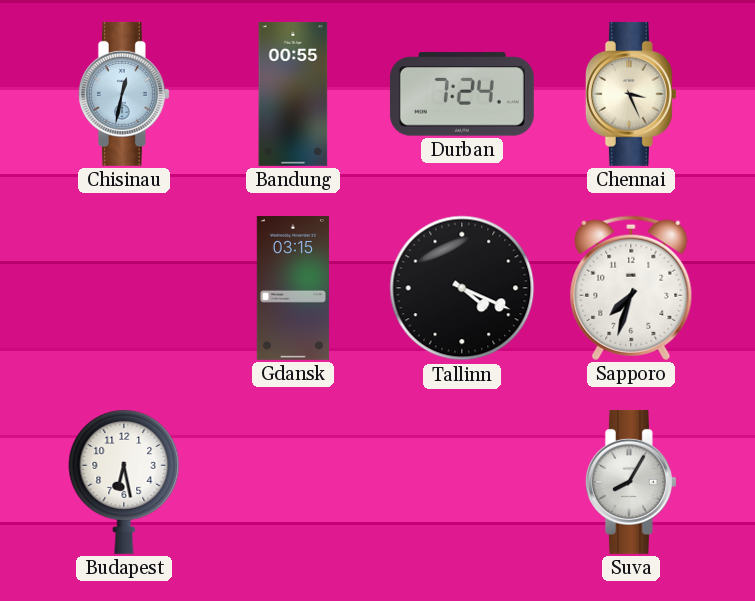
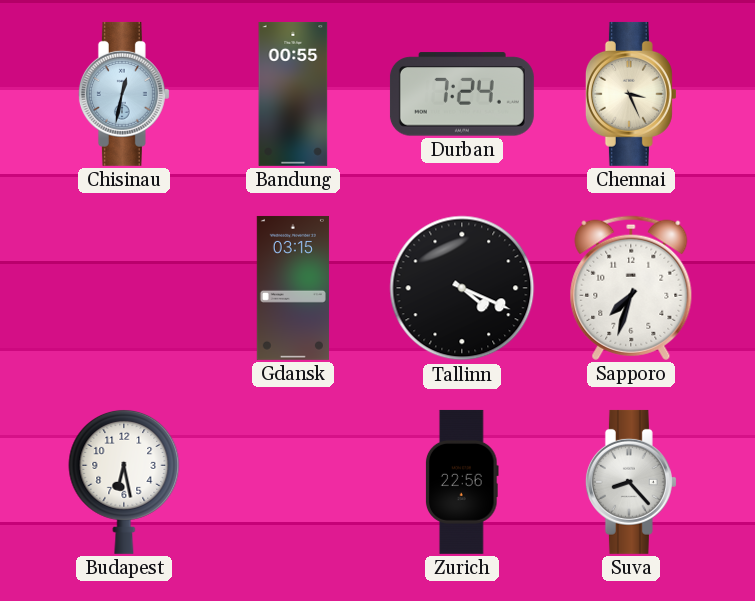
Zurich: none -> 22:56 (462, 482)
Suva: 8:05 -> 8:23 (631, 482)
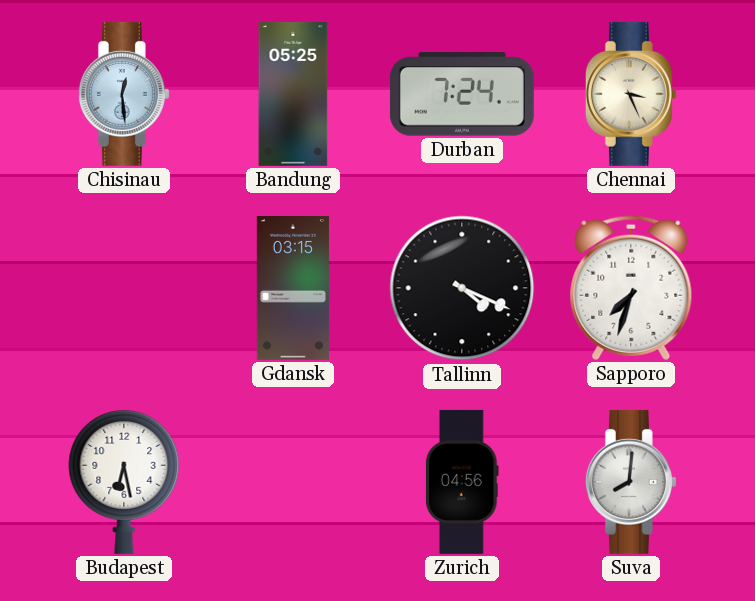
Chisinau: 12:32 -> 12:29 (124, 94)
Bandung: 00:55 -> 05:25 (293, 94)
Zurich: 22:56 -> 04:56 (462, 482)
Suva: 8:23 -> 8:01 (631, 482)
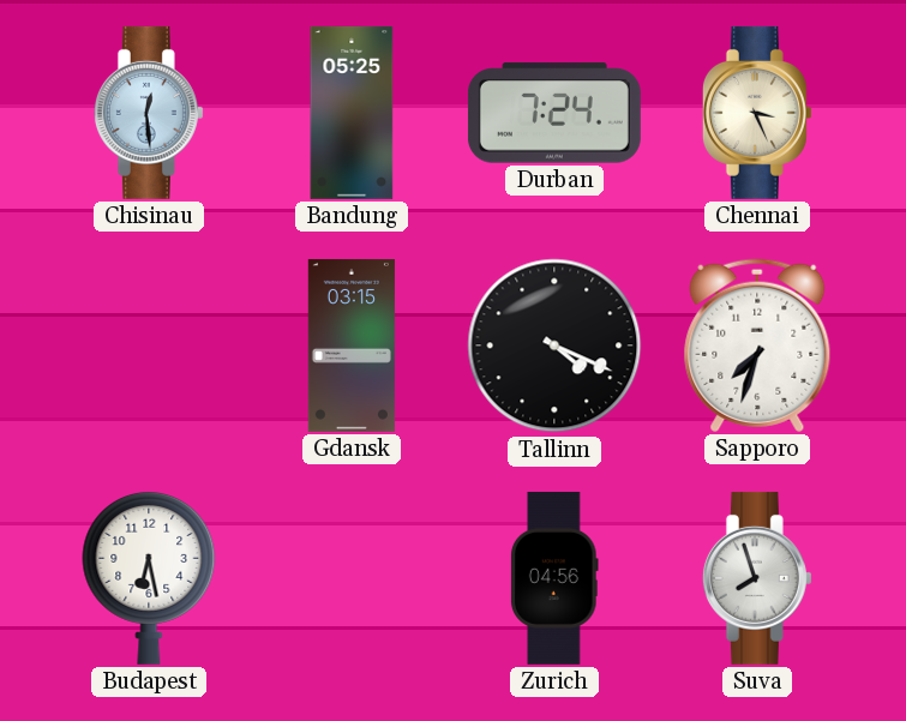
Suva: 8:01 -> 7:57 (757, 578)
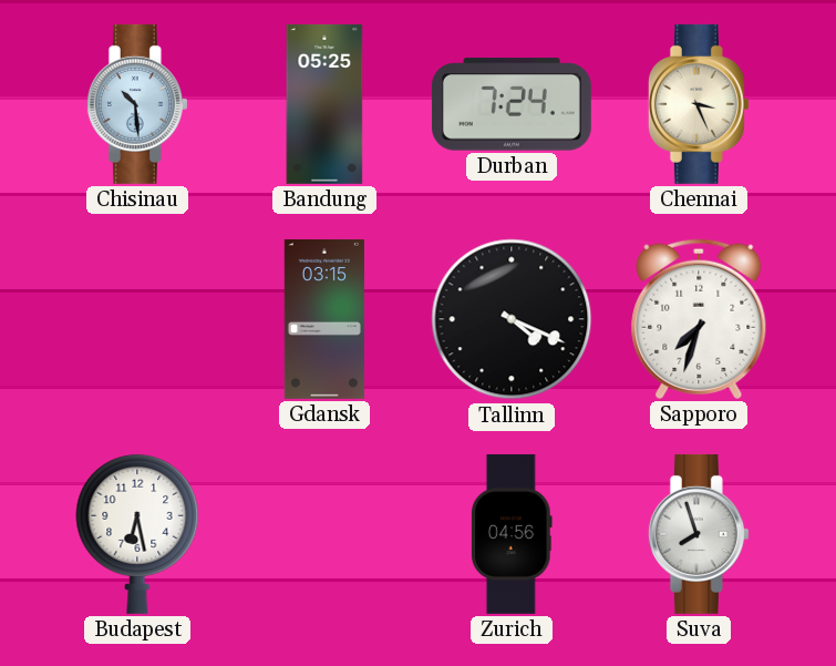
Chisinau: 12:29 -> 10:29 (137, 104)
